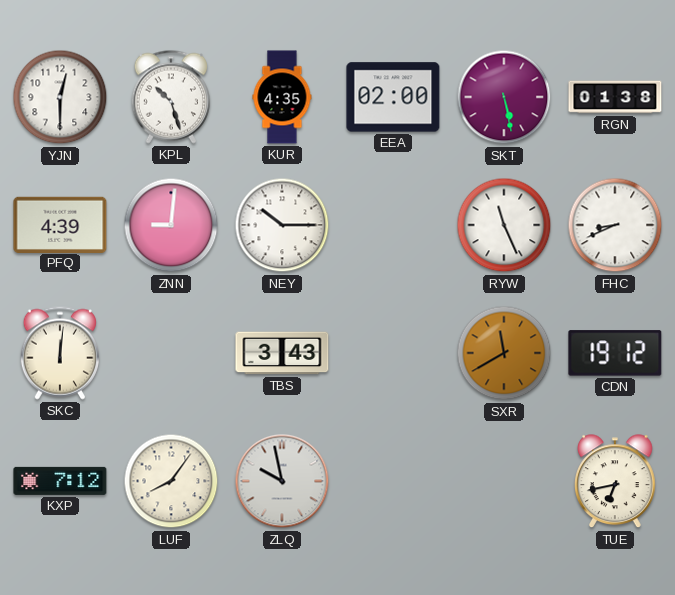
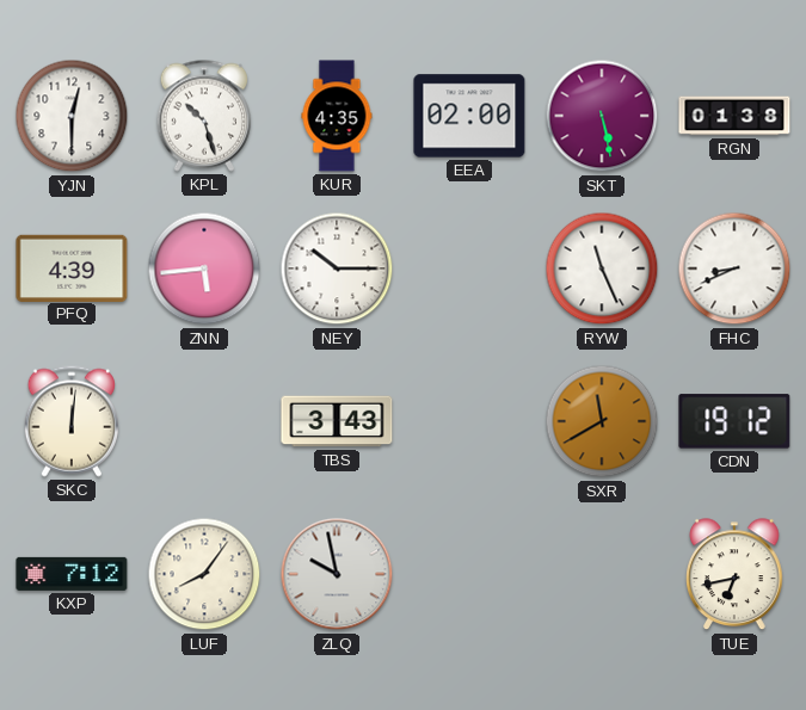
ZNN: 9:01 -> 5:44 (204, 268)
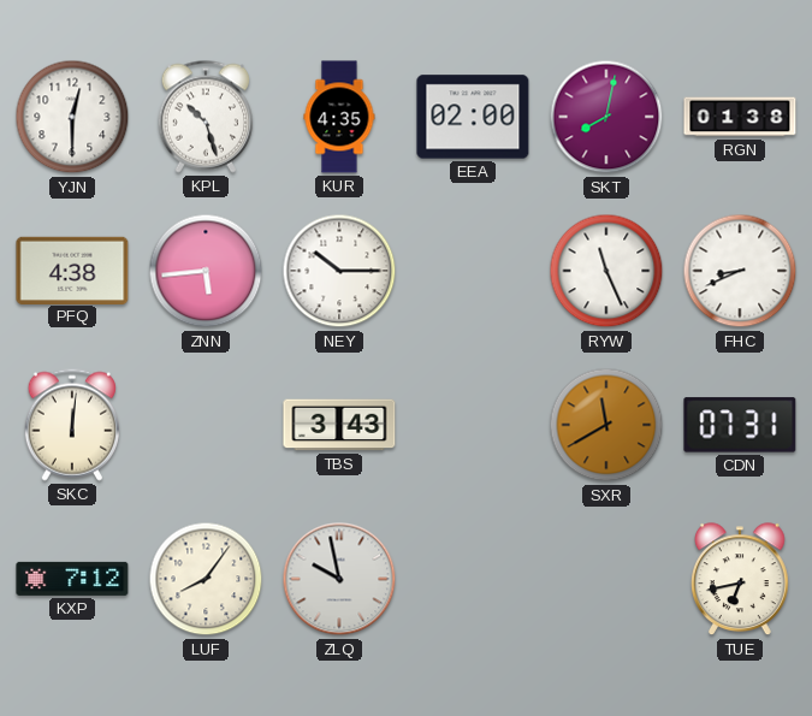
SKT: 5:28 -> 8:02 (606, 117)
PFQ: 4:39 -> 4:38 (72, 270)
CDN: 19:12 -> 07:31 (740, 425)
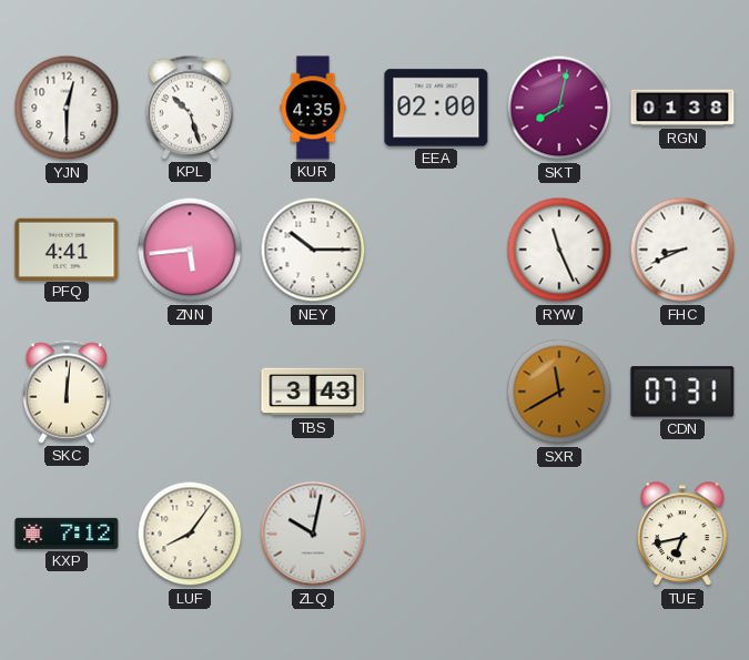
PFQ: 4:38 -> 4:41 (67, 248)
ZLQ: 9:58 -> 10:02 (313, 534)
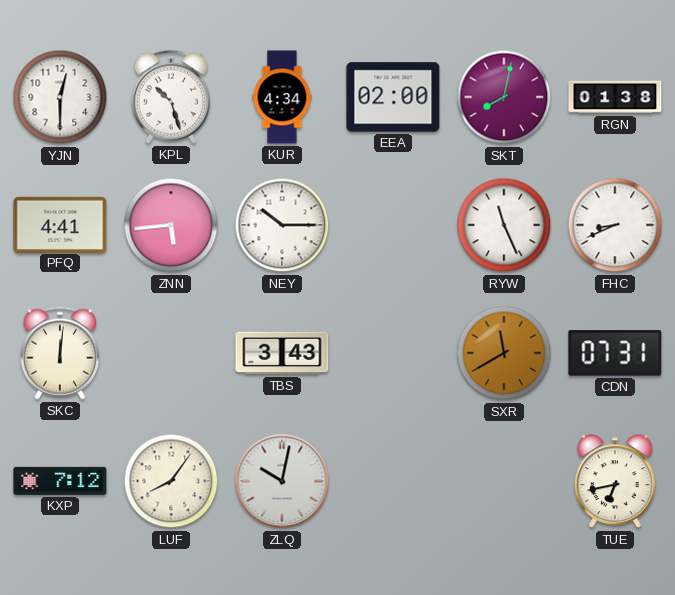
KUR: 4:35 -> 4:34 (282, 97)
